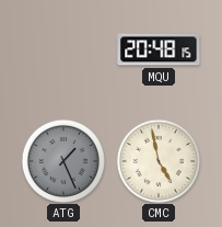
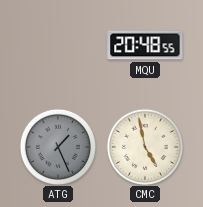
MQU: 20:48:15 -> 20:48:55 (145, 45)
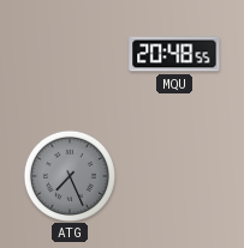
ATG: 1:26 -> 7:26 (69, 175)
CMC: 4:58 -> none (144, 146)
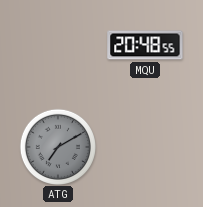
ATG: 7:26 -> 7:10 (57, 146)
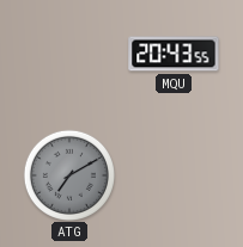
MQU: 20:48 -> 20:43 (174, 54)
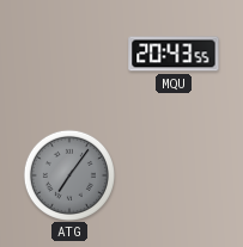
ATG: 7:10 -> 7:06 (68, 174)
